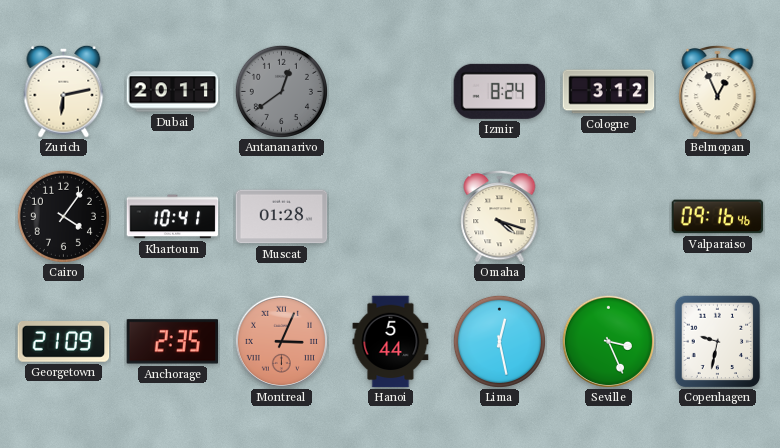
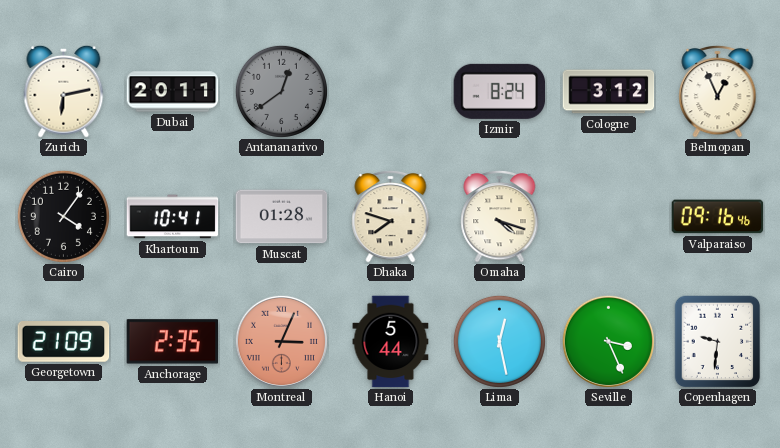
Dhaka: none -> 7:48 (391, 216)
Copenhagen: 9:32 -> 9:31 (718, 341)
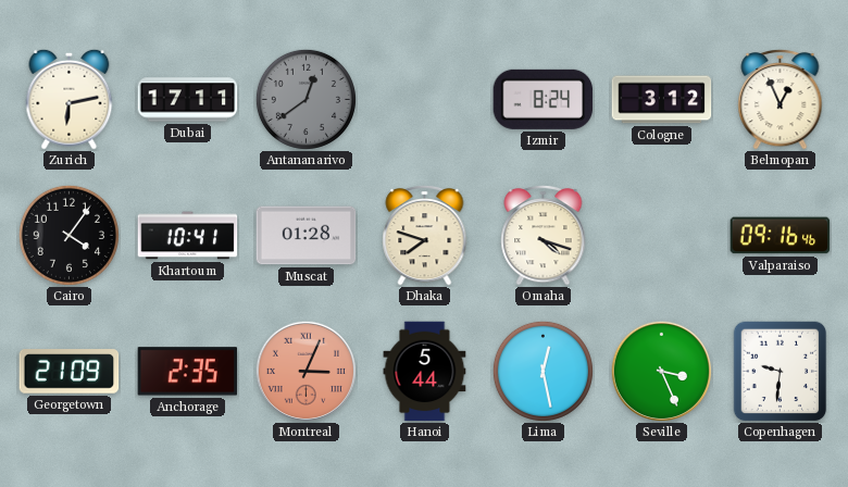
Dubai: 20:11 -> 17:11 (188, 100)
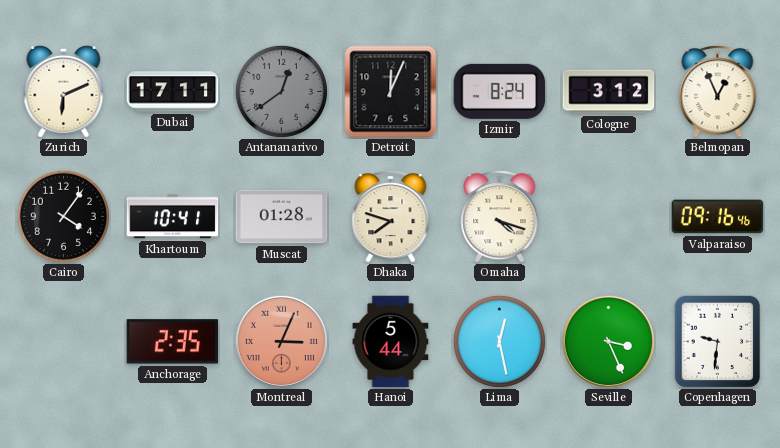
Zurich: 6:13 -> 6:11 (64, 91)
Detroit: none -> 12:04 (391, 92)
Georgetown: 21:09 -> none (70, 372)
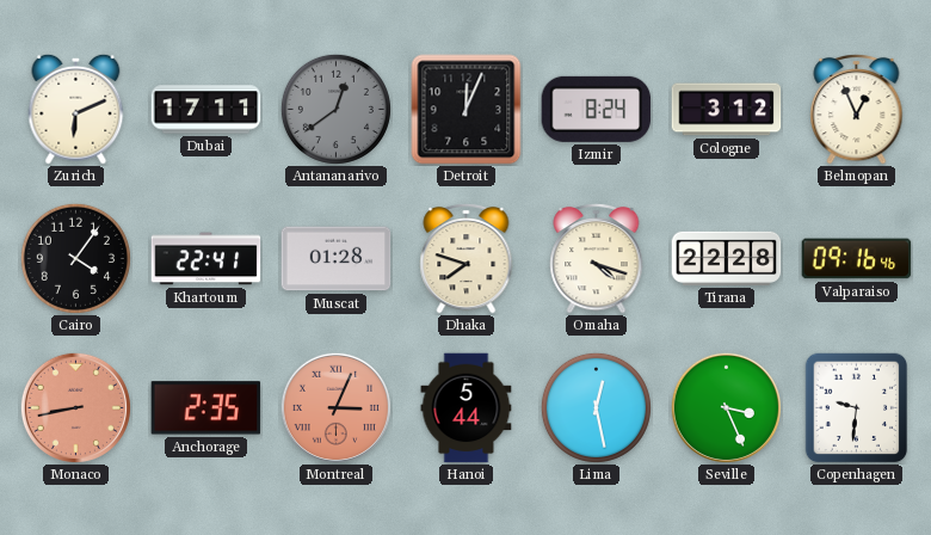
Khartoum: 10:41 -> 22:41 (206, 259)
Tirana: none -> 22:28 (727, 258)
Monaco: none -> 8:43 (75, 407)
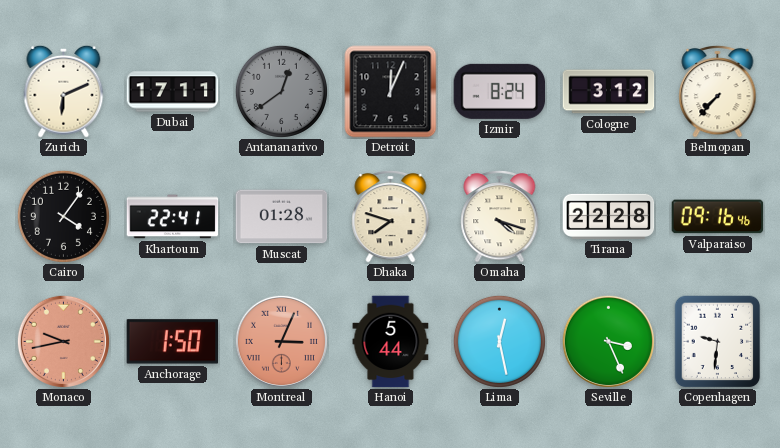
Belmopan: 12:56 -> 7:37 (718, 91)
Monaco: 8:43 -> 9:43 (63, 341)
Anchorage: 2:35 -> 1:50 (173, 342)
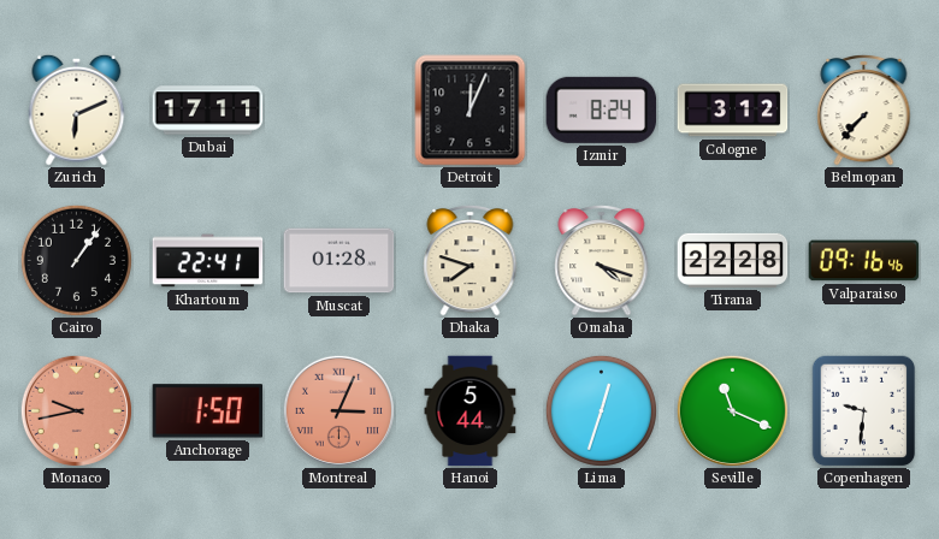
Antananarivo: 12:39 -> none (281, 91)
Cairo: 4:06 -> 1:06 (76, 260)
Lima: 12:28 -> 12:33 (601, 410)
Seville: 3:26 -> 11:19 (732, 410)
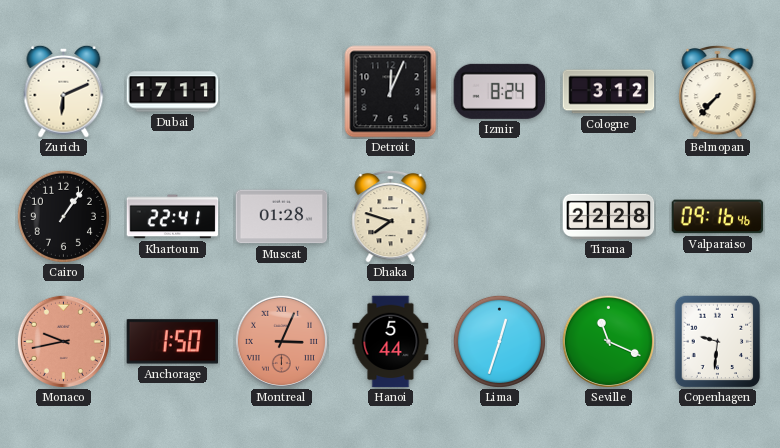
Omaha: 4:18 -> none (602, 260)
